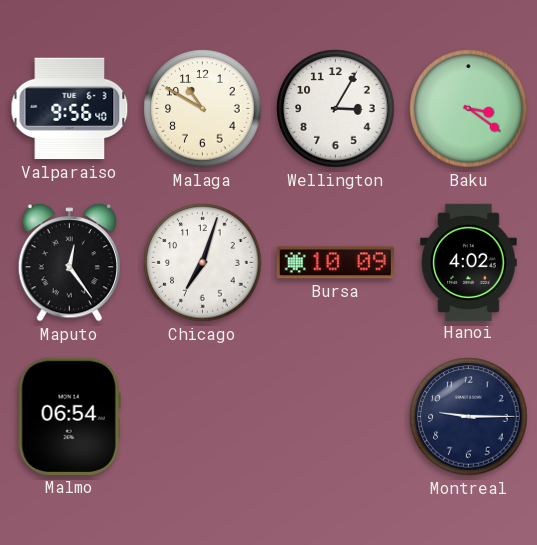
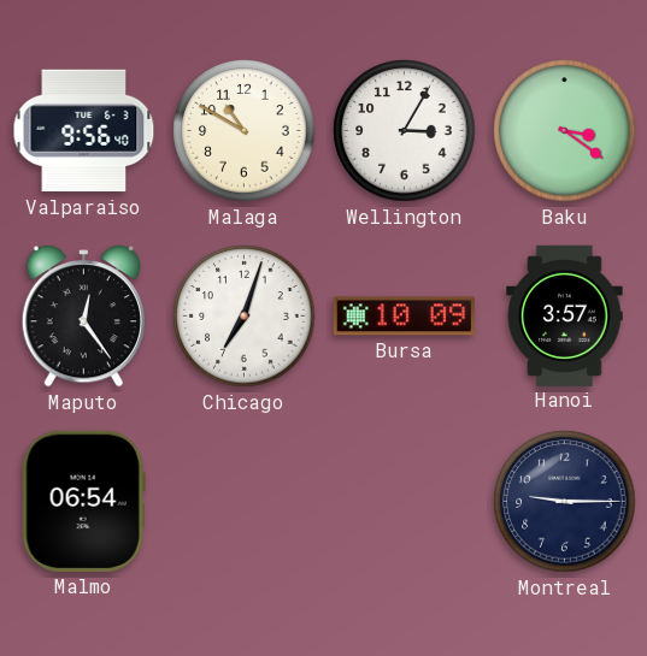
Hanoi: 4:02 -> 3:57 (565, 315)
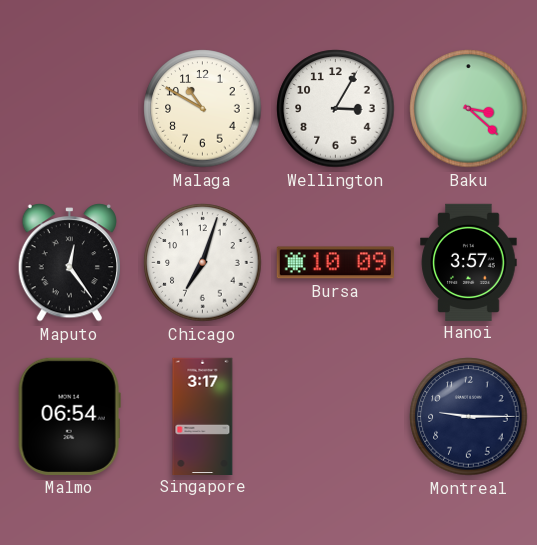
Valparaiso: 9:56 -> none (84, 131)
Baku: 3:21 -> 3:22 (469, 109)
Singapore: none -> 3:17 (203, 416)
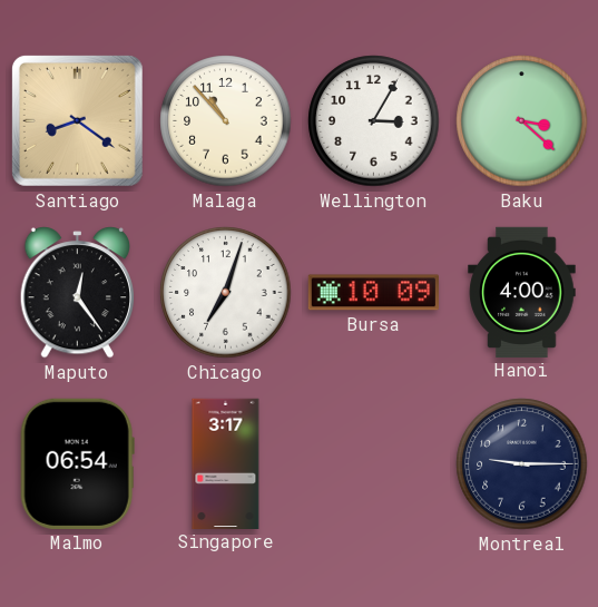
Santiago: none -> 8:21 (77, 120)
Malaga: 10:50 -> 10:53 (226, 121)
Hanoi: 3:57 -> 4:00 (522, 292)
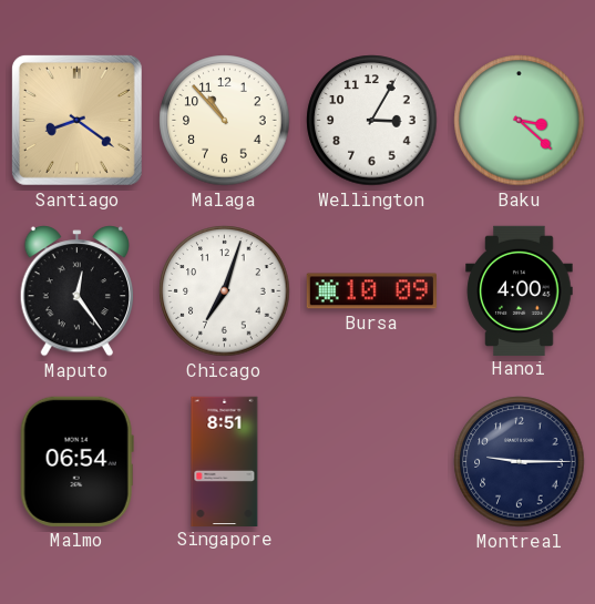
Singapore: 3:17 -> 8:51 (225, 461)
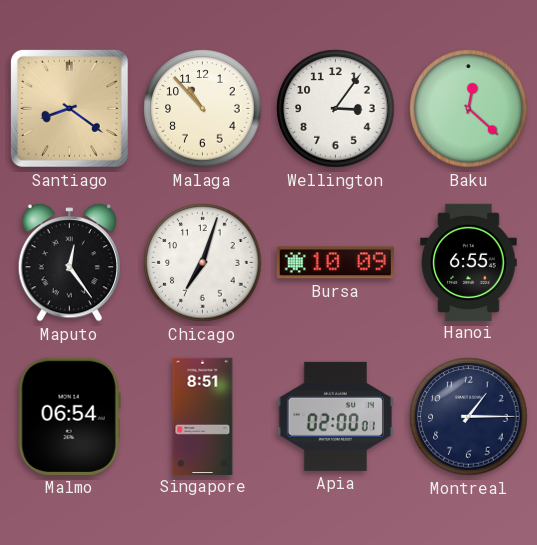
Wellington: 3:05 -> 3:06 (336, 109)
Baku: 3:22 -> 12:22 (469, 109)
Hanoi: 4:00 -> 6:55 (469, 262)
Apia: none -> 02:00 (335, 416)
Montreal: 9:15 -> 1:15 (469, 417)
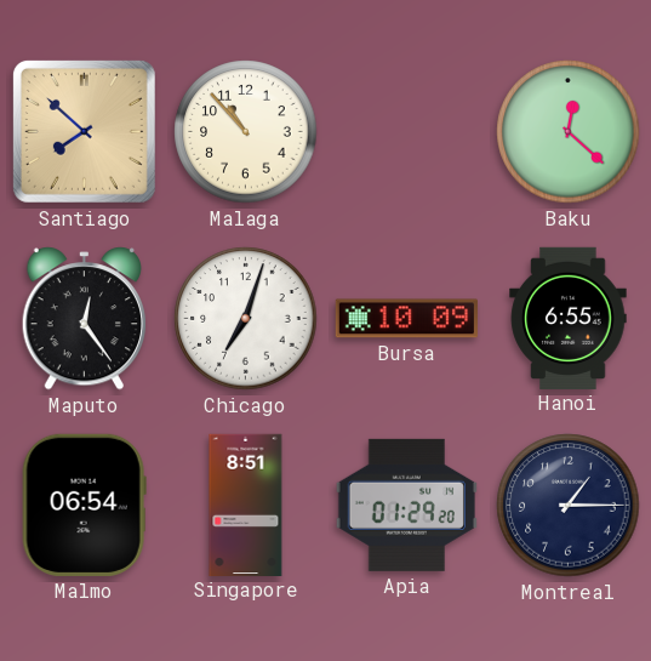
Santiago: 8:21 -> 7:52 (84, 131)
Wellington: 3:06 -> none (336, 109)
Apia: 02:00 -> 01:29 (406, 505)
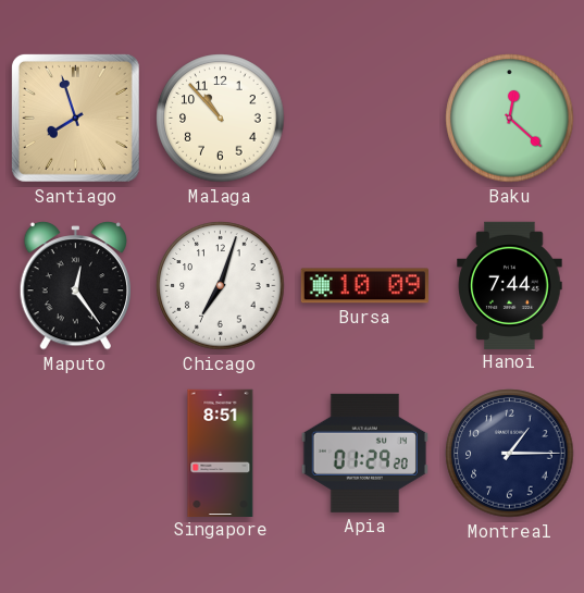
Santiago: 7:52 -> 7:57 (75, 118)
Hanoi: 6:55 -> 7:44 (510, 285)
Malmo: 06:54 -> none (84, 505)
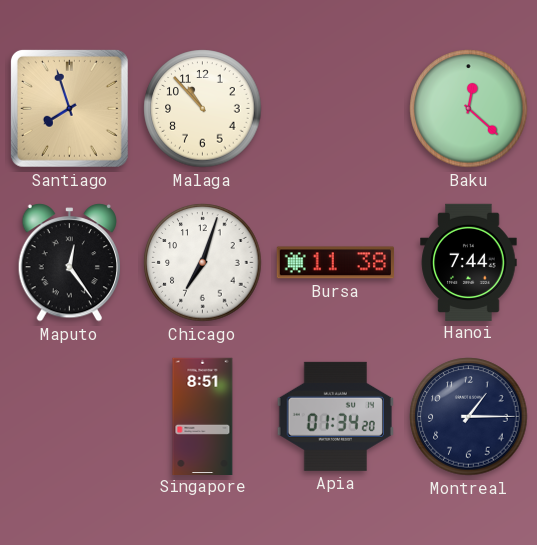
Bursa: 10:09 -> 11:38 (335, 263)
Apia: 01:29 -> 01:34 (335, 416)
